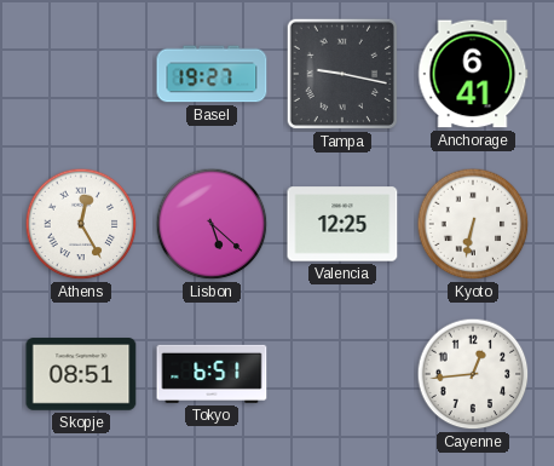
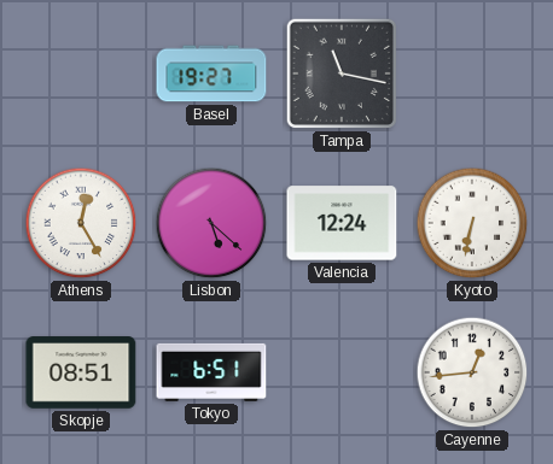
Tampa: 9:17 -> 11:17 (342, 74)
Anchorage: 6:41 -> none (473, 74)
Valencia: 12:25 -> 12:24 (342, 223)
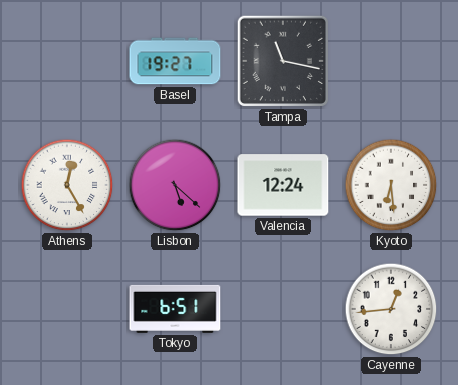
Kyoto: 6:32 -> 6:29 (391, 185)
Skopje: 08:51 -> none (81, 372)
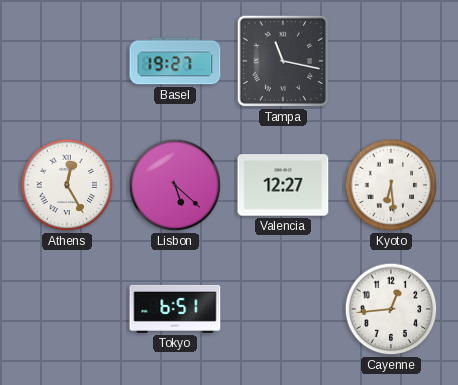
Valencia: 12:24 -> 12:27 (283, 185)
